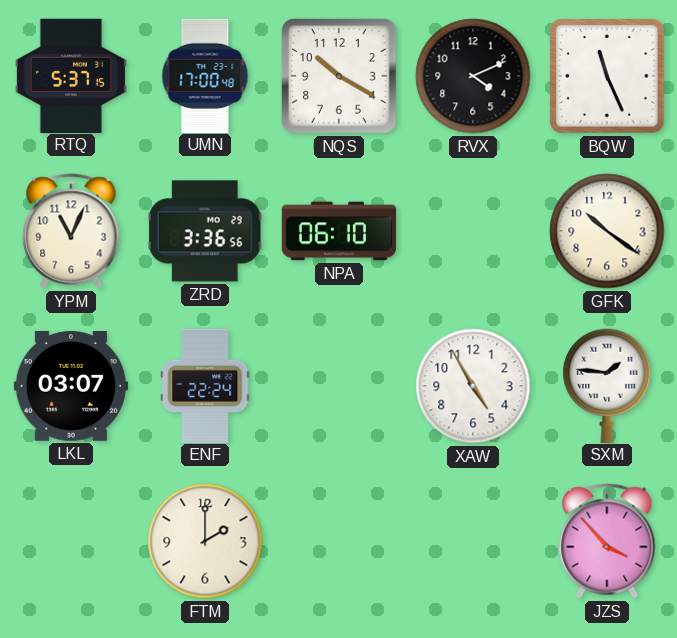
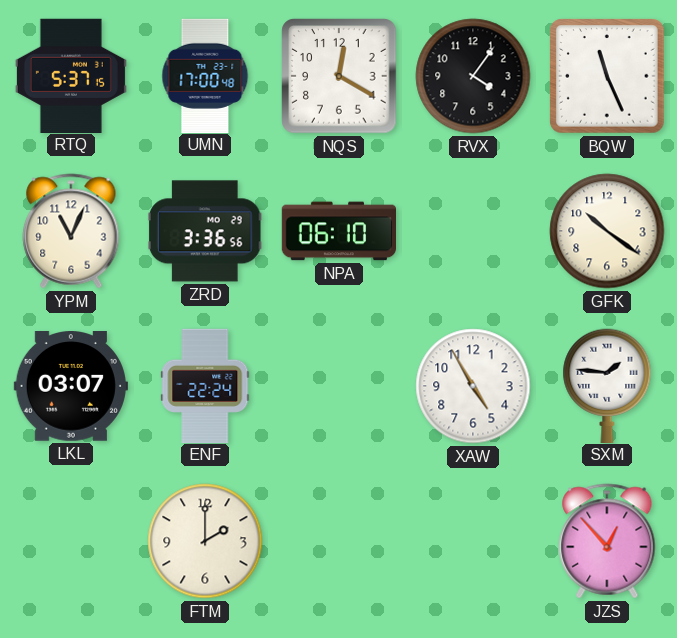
NQS: 10:20 -> 12:20 (339, 76)
RVX: 4:11 -> 4:06 (473, 76)
JZS: 3:53 -> 12:53 (607, 541)
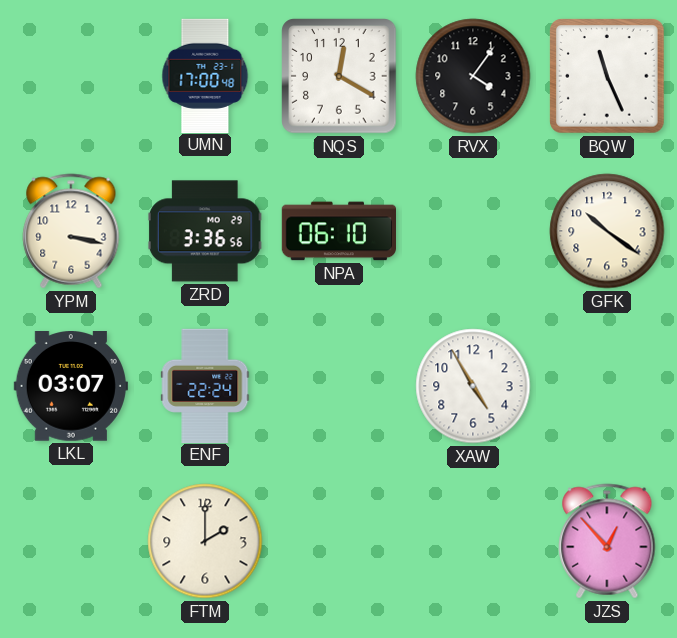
RTQ: 5:37 -> none (71, 75)
YPM: 11:04 -> 3:17 (71, 231)
SXM: 1:46 -> none (607, 385)
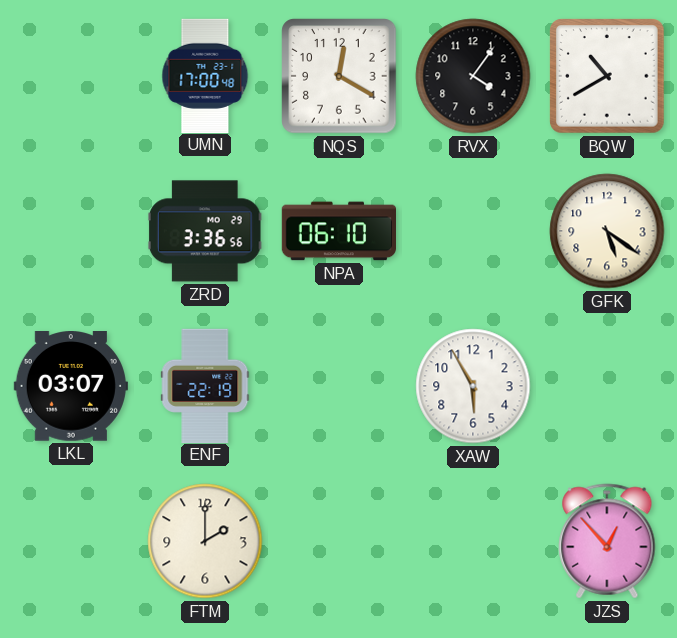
BQW: 11:26 -> 10:40 (607, 76)
YPM: 3:17 -> none (71, 231)
GFK: 10:21 -> 5:21 (607, 231)
ENF: 22:24 -> 22:19 (205, 385)
XAW: 4:55 -> 5:55 (473, 386)
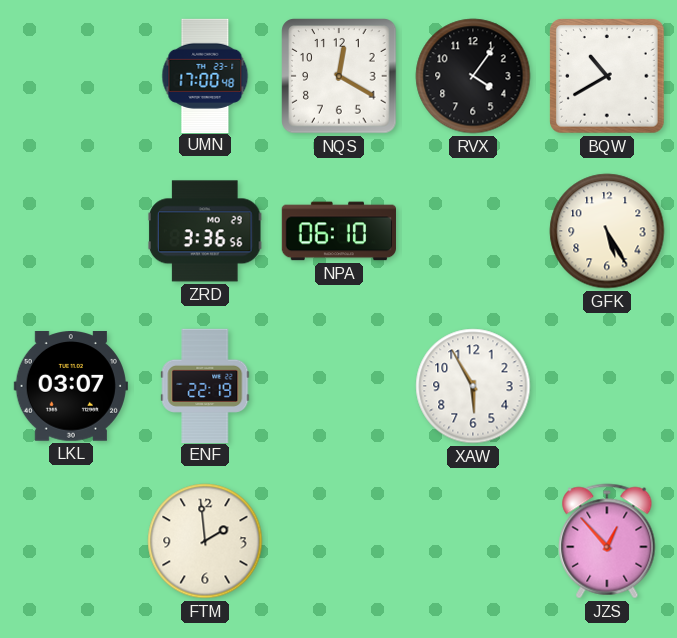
GFK: 5:21 -> 5:25 (607, 231)
FTM: 2:00 -> 1:59 (205, 541)
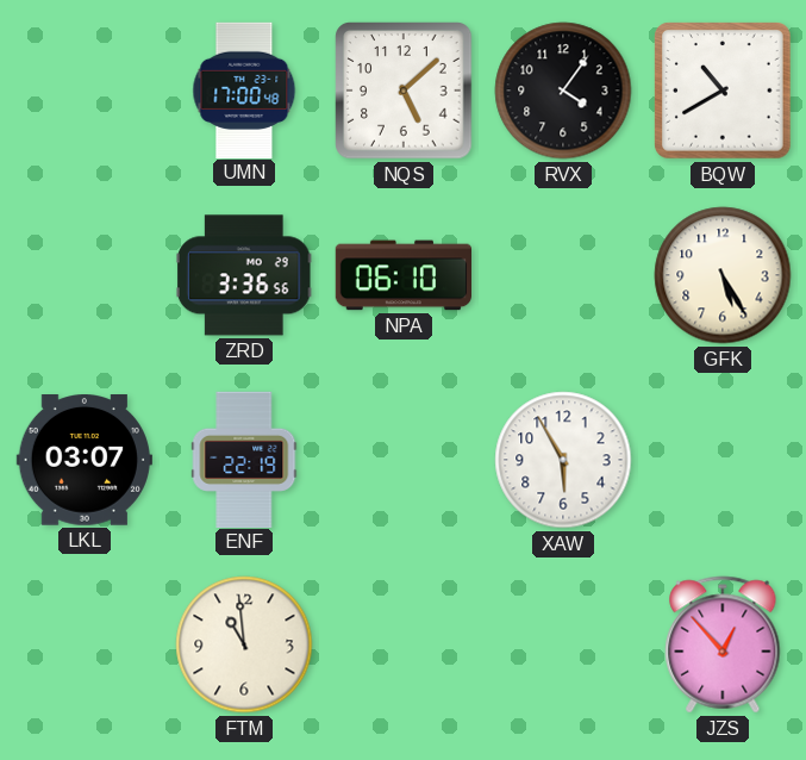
NQS: 12:20 -> 5:08 (404, 91)
FTM: 1:59 -> 10:59 (244, 644)
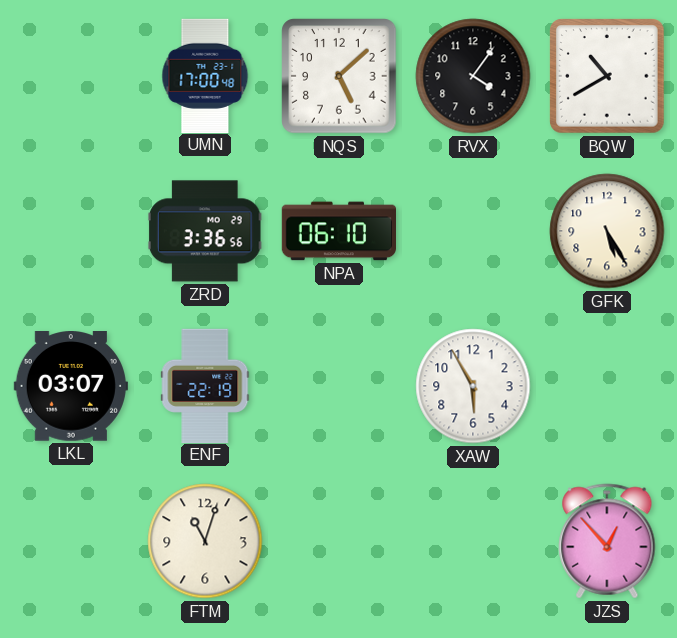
FTM: 10:59 -> 11:03 (205, 541)
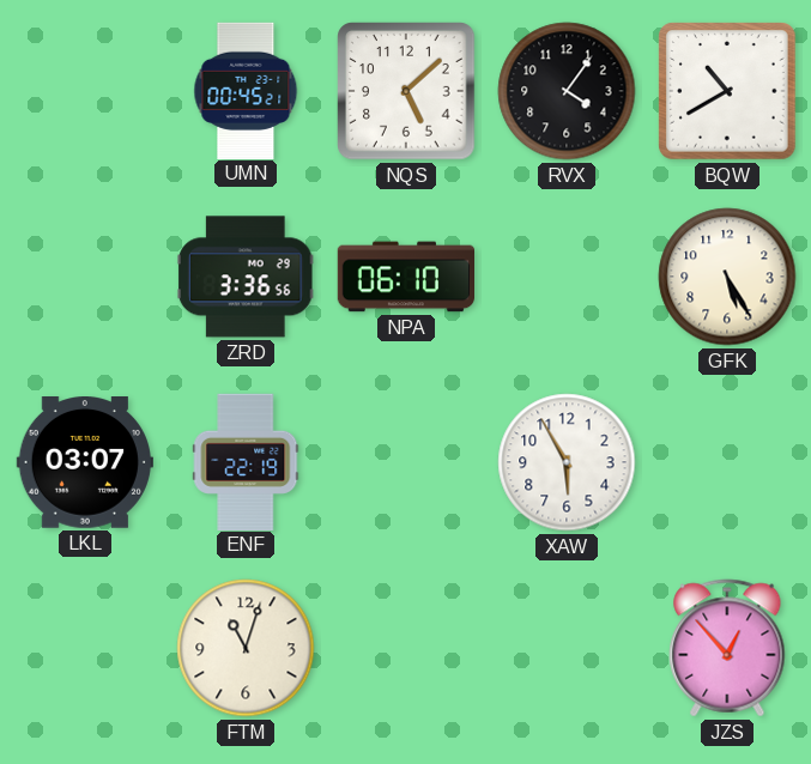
UMN: 17:00 -> 00:45 (246, 90)
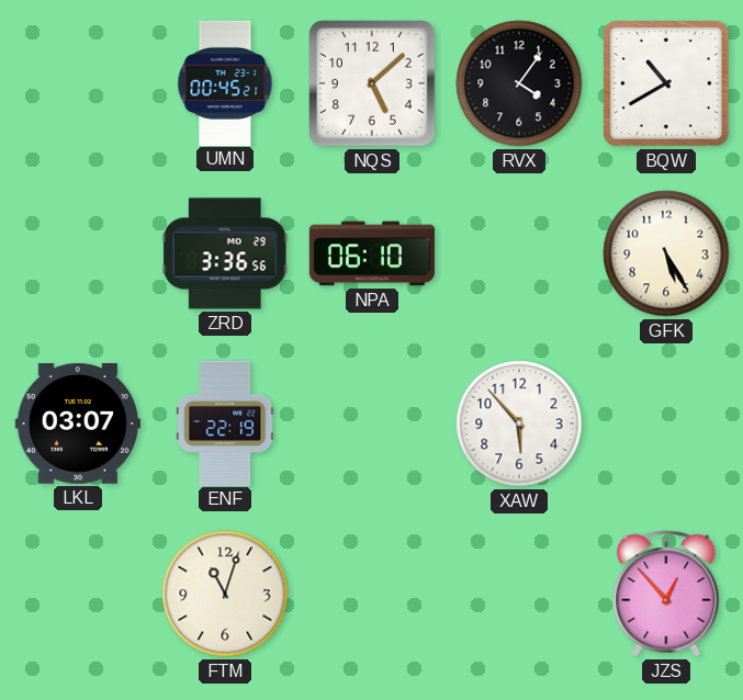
XAW: 5:55 -> 5:53 (519, 424)
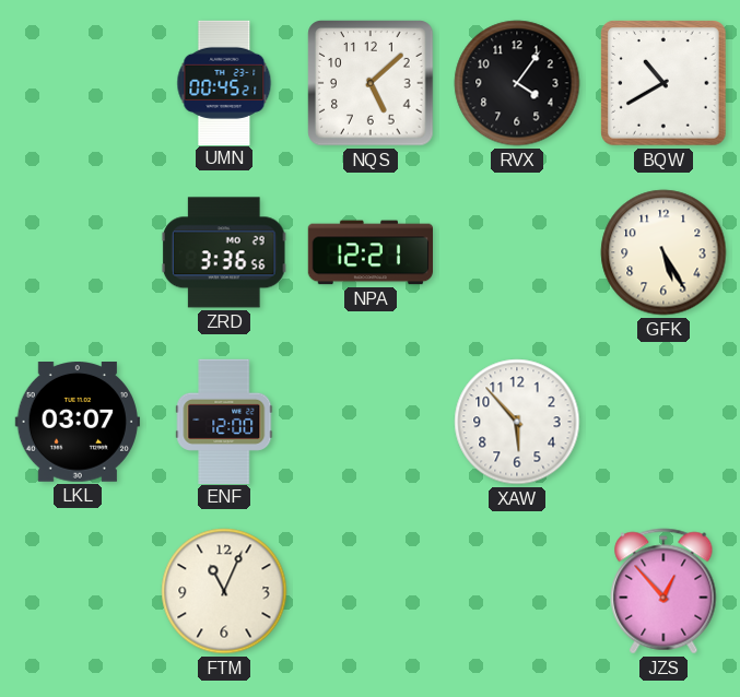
NPA: 06:10 -> 12:21 (369, 252)
ENF: 22:19 -> 12:00 (224, 421)
FTM: 11:03 -> 11:04 (224, 591)
